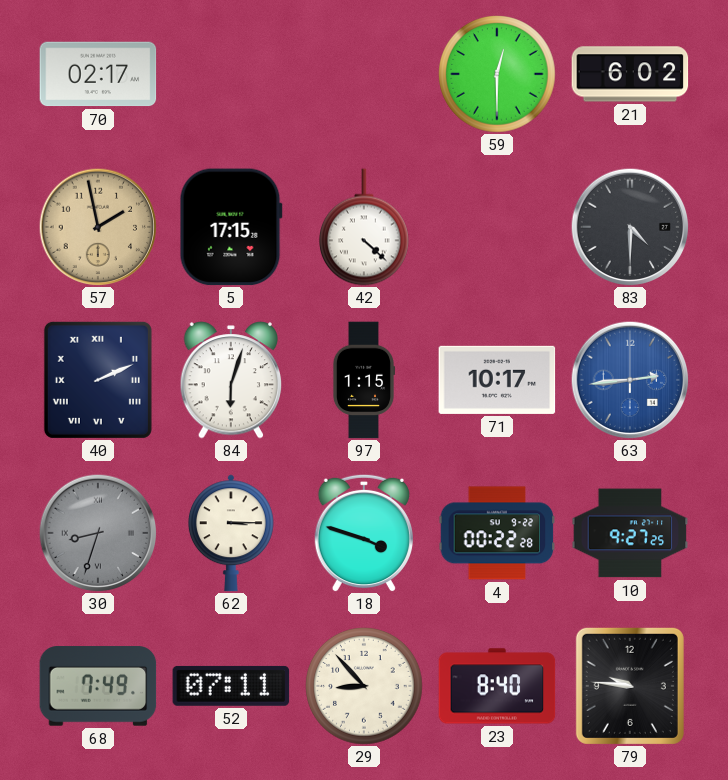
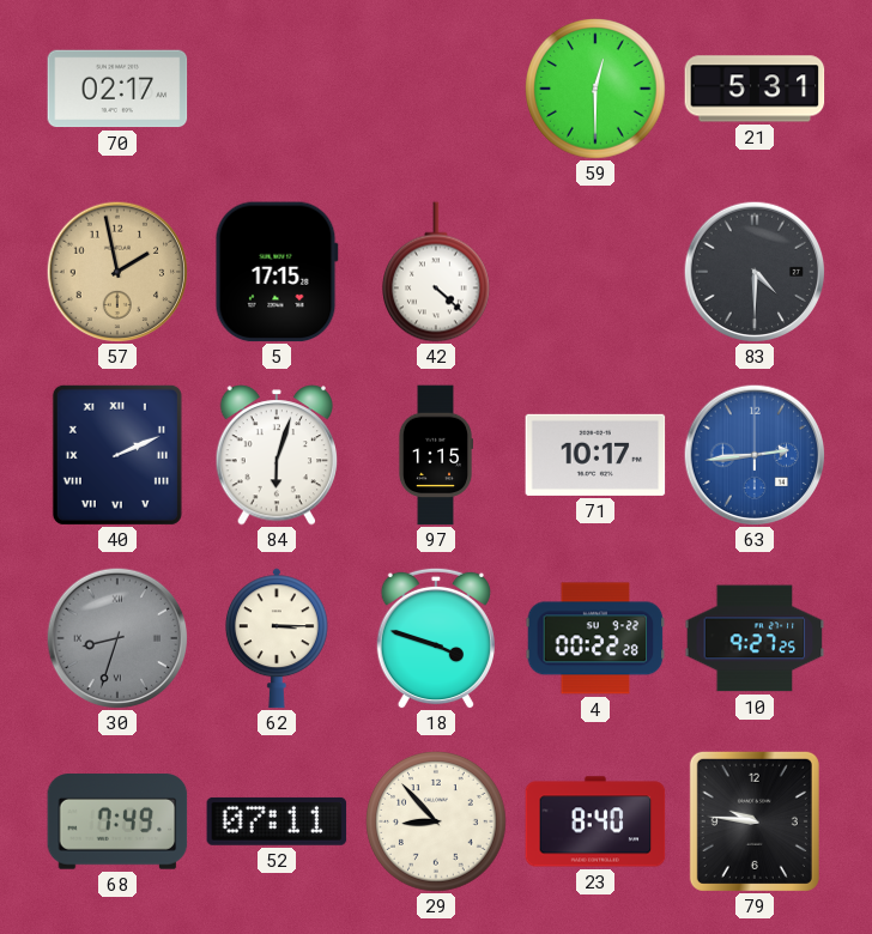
21: 6:02 -> 5:31 (755, 89)
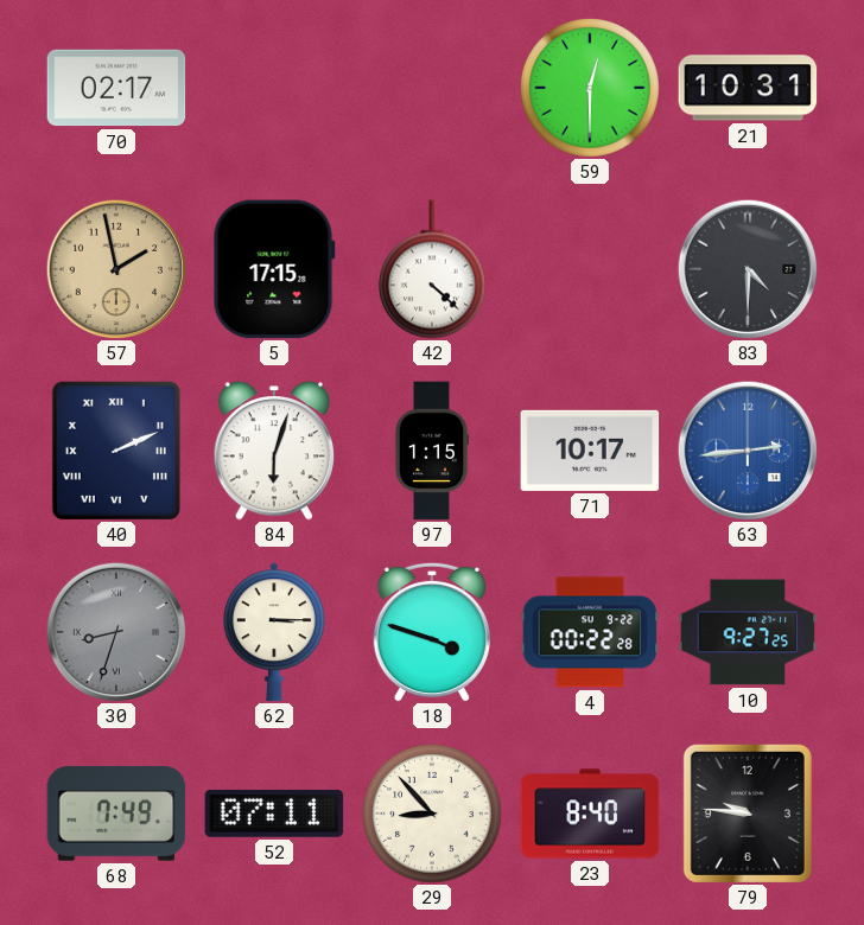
21: 5:31 -> 10:31 (748, 88)
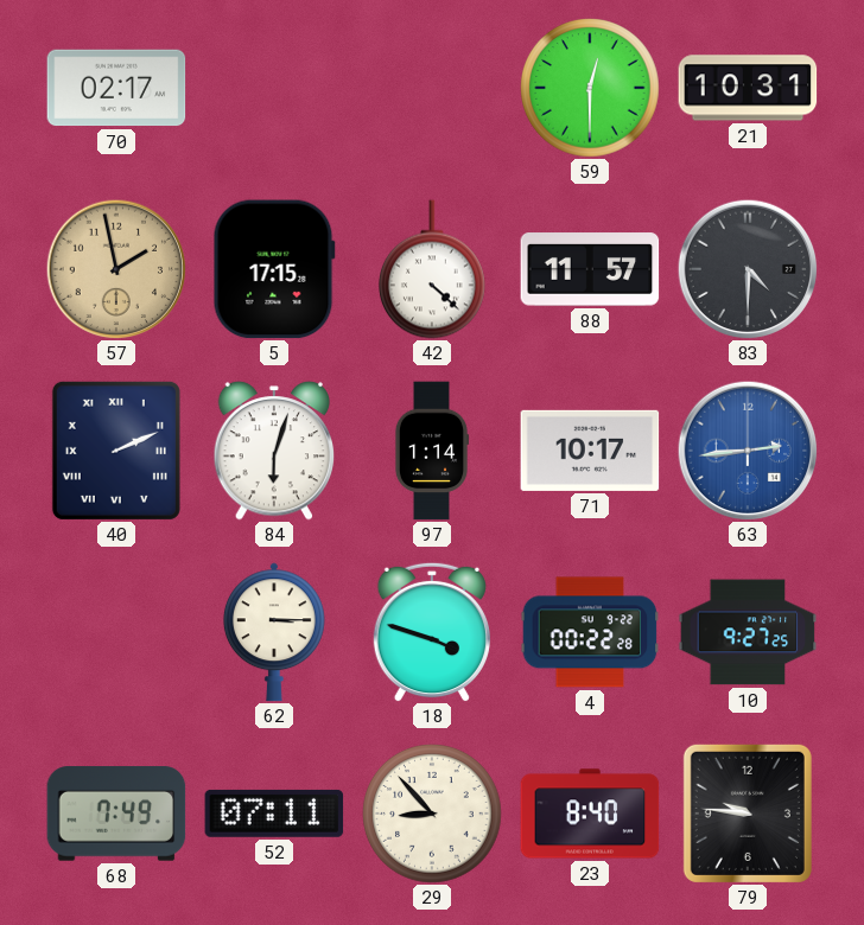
88: none -> 11:57 (590, 269)
97: 1:15 -> 1:14 (431, 451)
30: 8:33 -> none (116, 632)
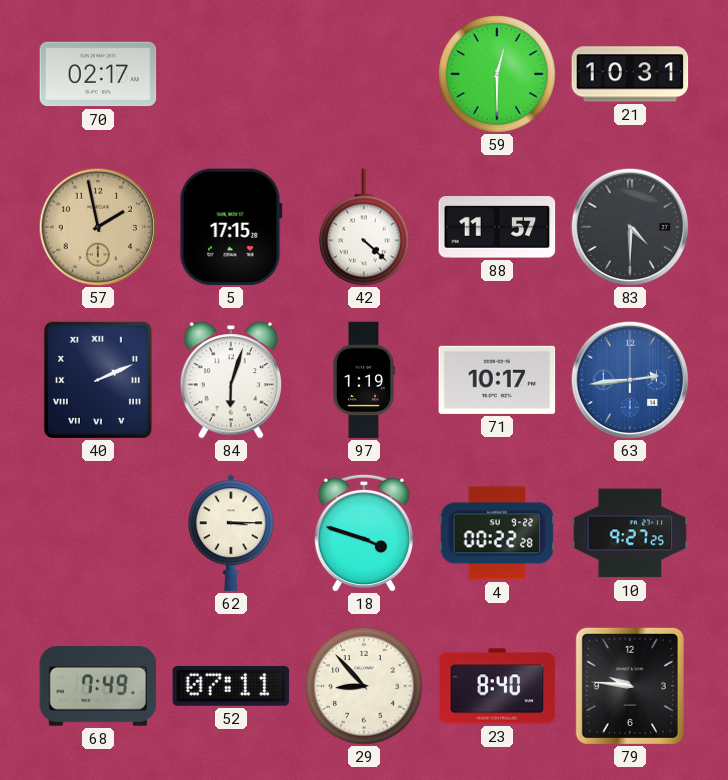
97: 1:14 -> 1:19 (363, 380)
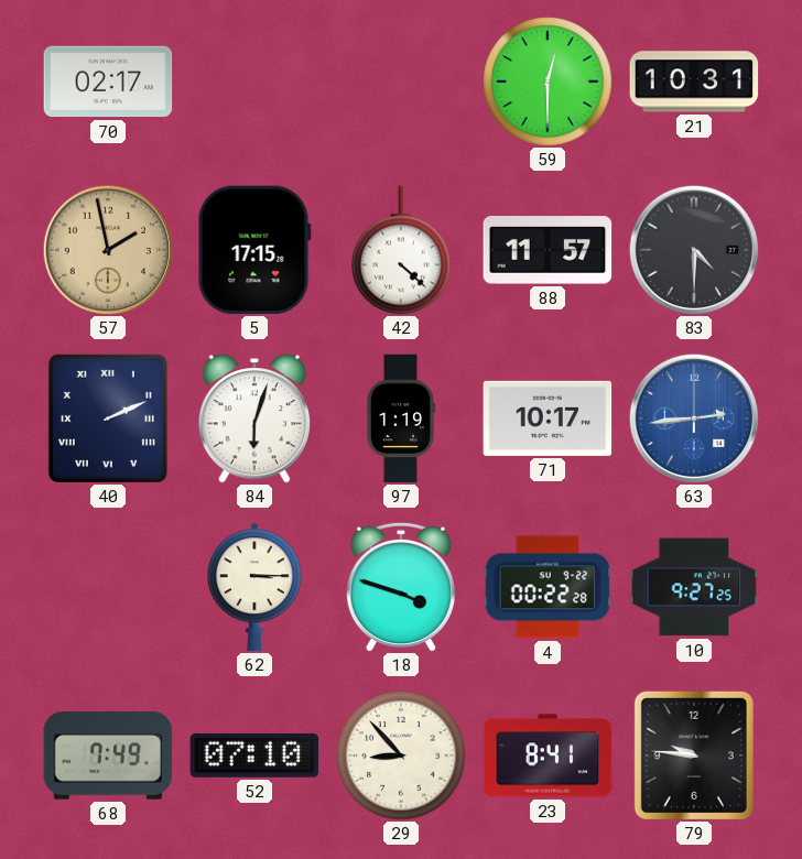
52: 07:11 -> 07:10 (254, 755)
23: 8:40 -> 8:41 (548, 755)
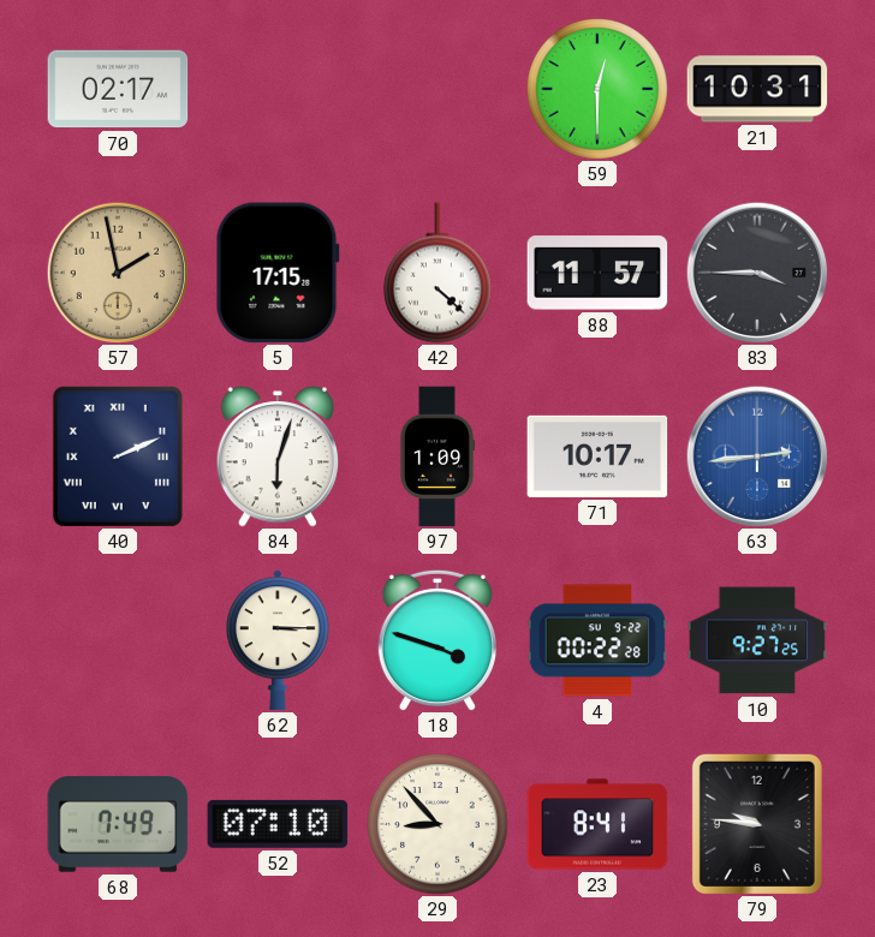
83: 4:30 -> 3:45 (757, 273)
97: 1:19 -> 1:09 (436, 456)
